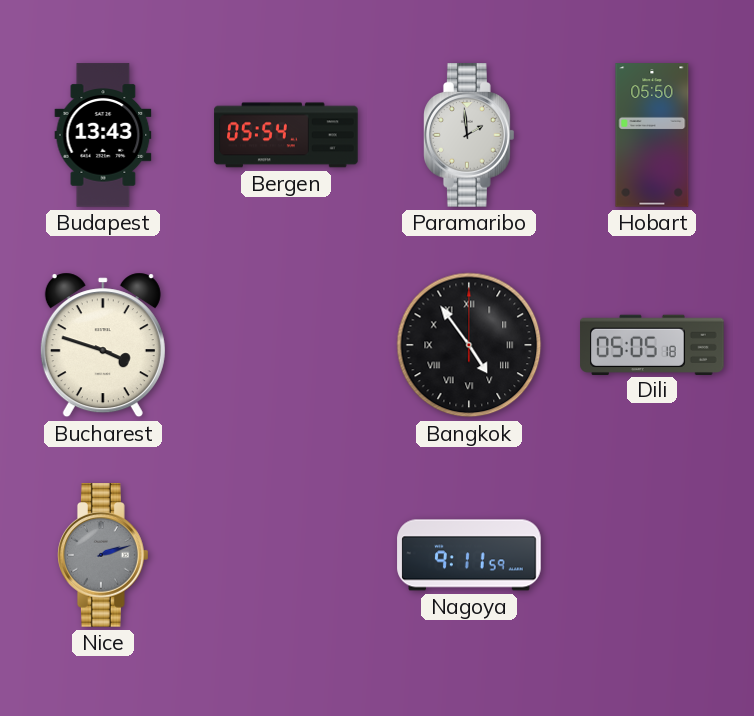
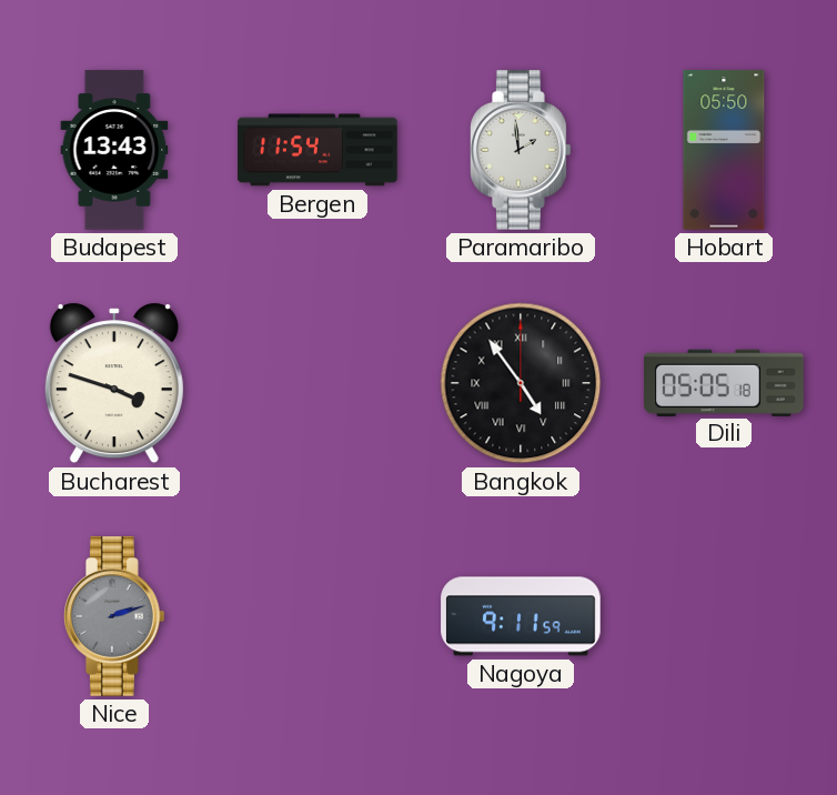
Bergen: 05:54 -> 11:54 (317, 150)
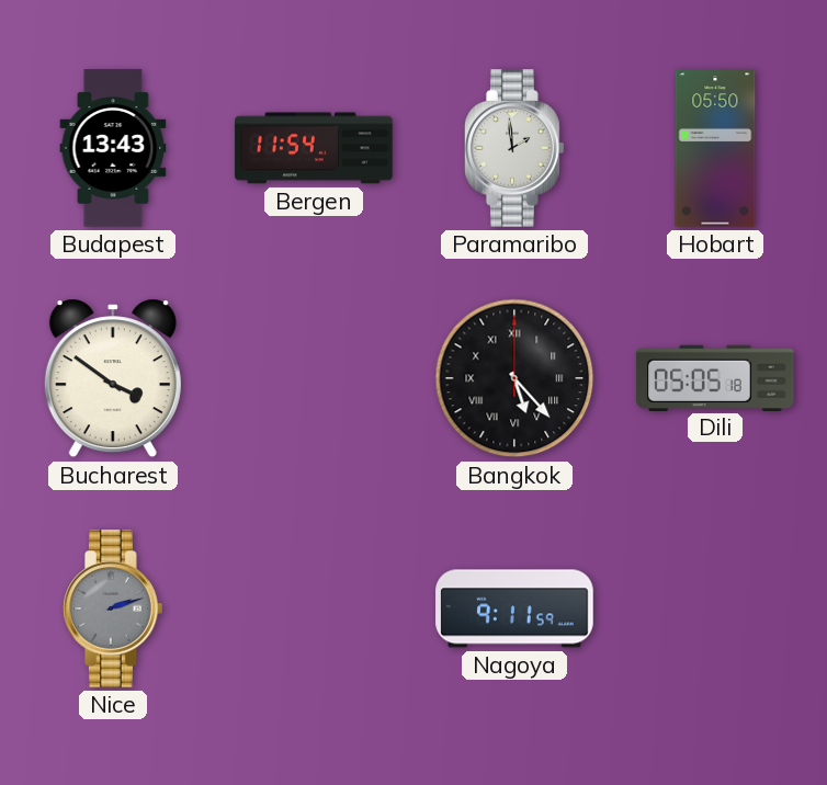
Bucharest: 3:48 -> 3:51 (113, 378)
Bangkok: 4:54 -> 5:23 (514, 378)
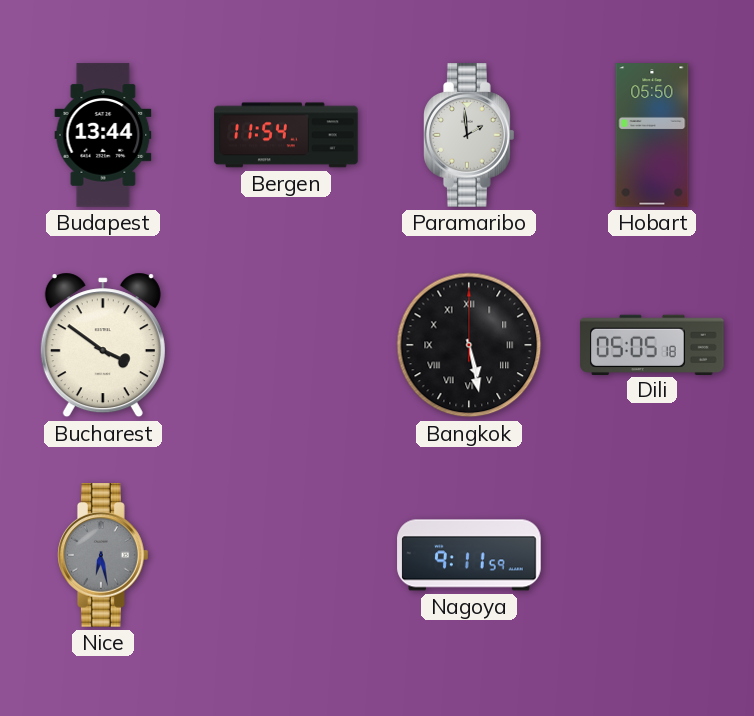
Budapest: 13:43 -> 13:44 (103, 135)
Bangkok: 5:23 -> 5:28 (469, 345)
Nice: 2:12 -> 6:28 (104, 555)
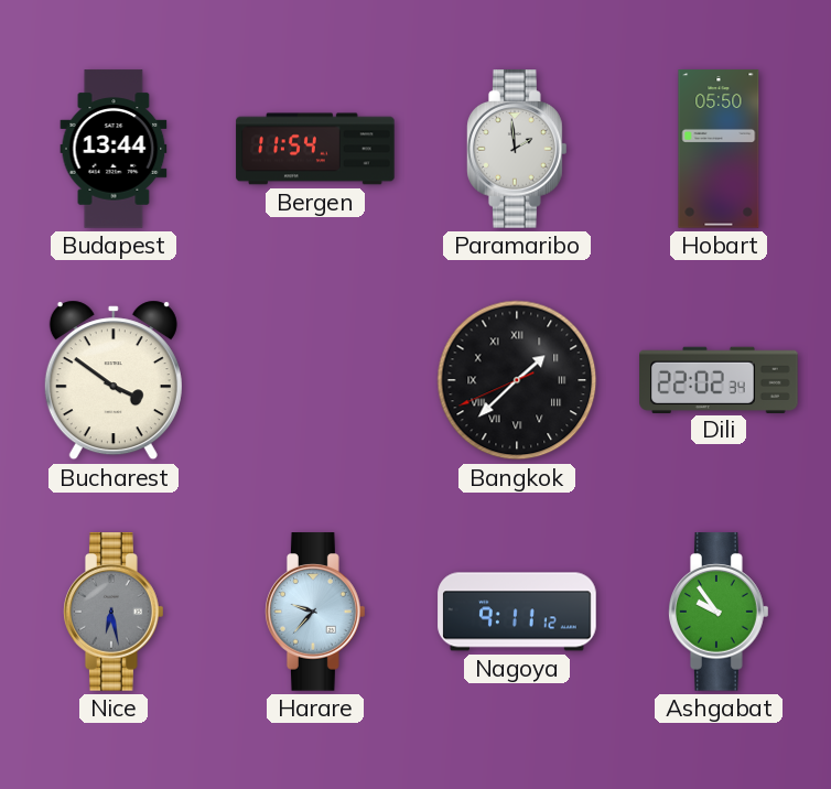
Bangkok: 5:28 -> 1:37 (517, 380)
Dili: 05:05 -> 22:02 (719, 379)
Harare: none -> 9:37 (316, 612)
Nagoya: 9:11:59 -> 9:11:12 (517, 612)
Ashgabat: none -> 9:54 (720, 612)
